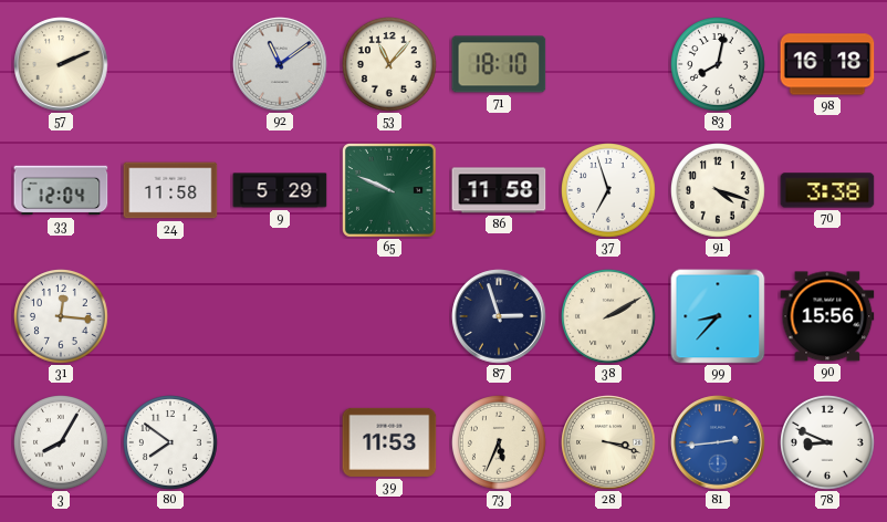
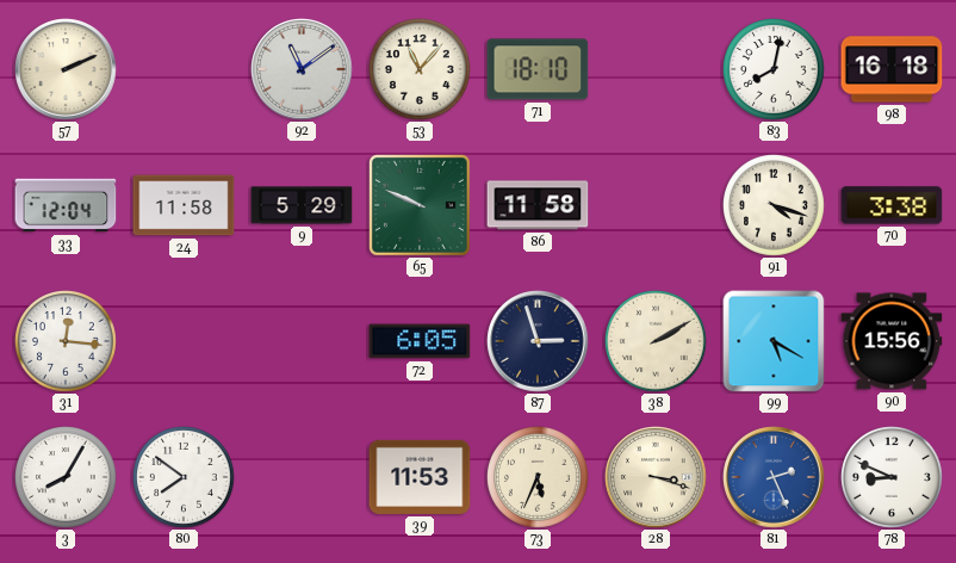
37: 6:57 -> none (609, 191)
72: none -> 6:05 (420, 341)
99: 8:37 -> 5:20 (774, 341)
81: 2:44 -> 2:26 (774, 477)
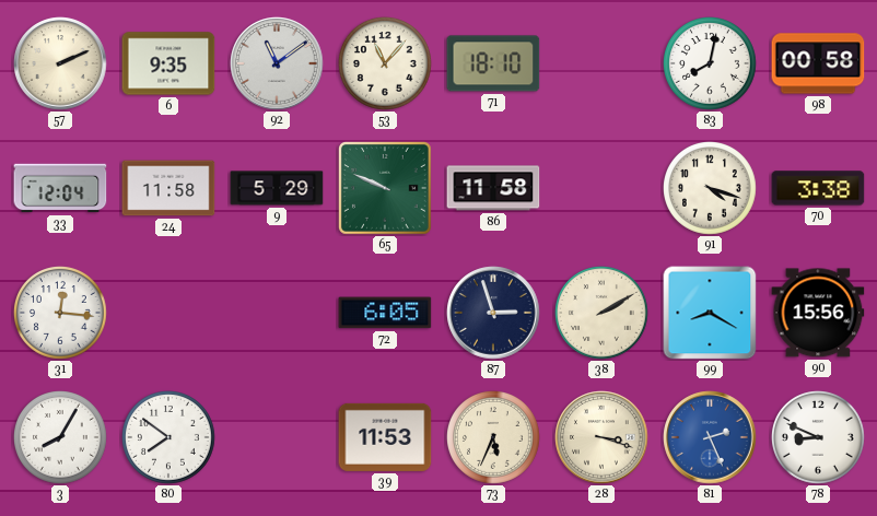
6: none -> 9:35 (168, 63)
98: 16:18 -> 00:58 (818, 63)
99: 5:20 -> 8:20 (710, 313)
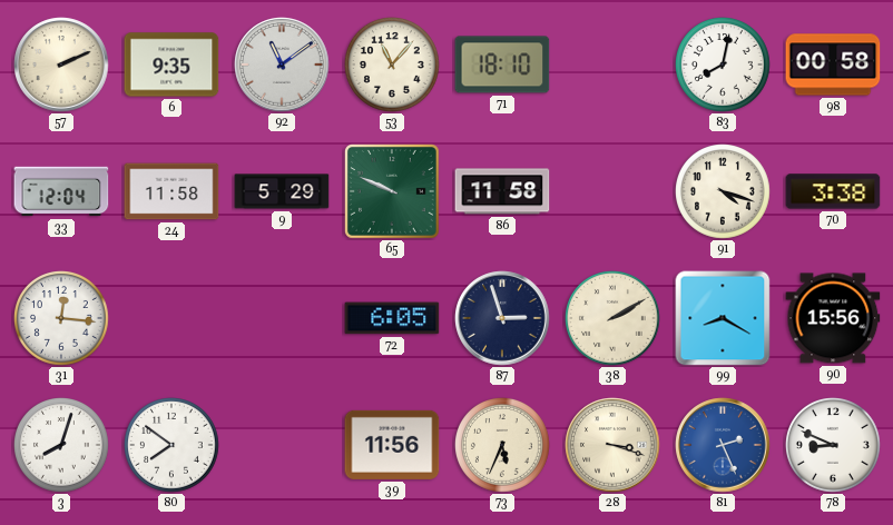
3: 8:05 -> 8:03 (62, 446)
39: 11:53 -> 11:56 (392, 445)
